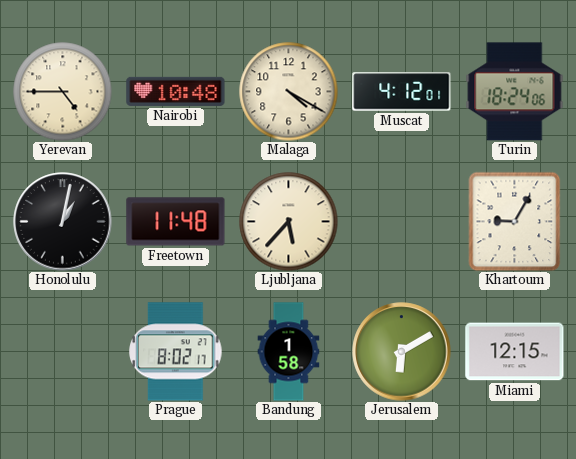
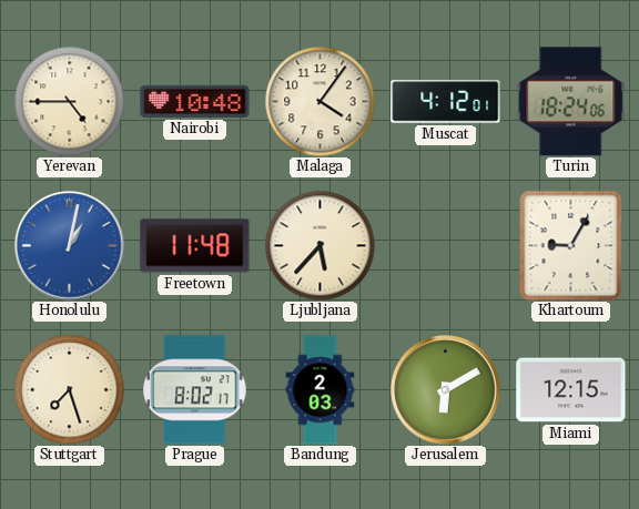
Malaga: 4:20 -> 4:06 (321, 102)
Honolulu dial: black -> blue (70, 246)
Stuttgart: none -> 7:27 (70, 390)
Bandung: 1:58 -> 2:03 (321, 390)
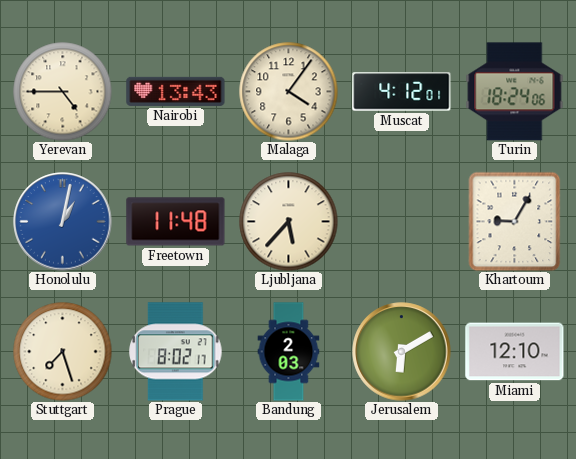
Nairobi: 10:48 -> 13:43 (176, 91)
Miami: 12:15 -> 12:10 (515, 352)
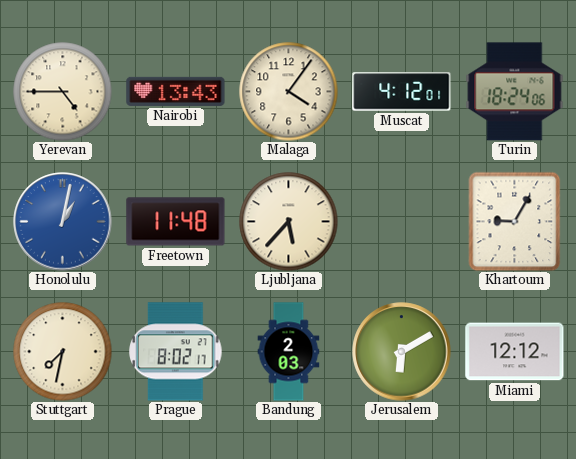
Stuttgart: 7:27 -> 7:32 (63, 352)
Miami: 12:10 -> 12:12 (515, 352)
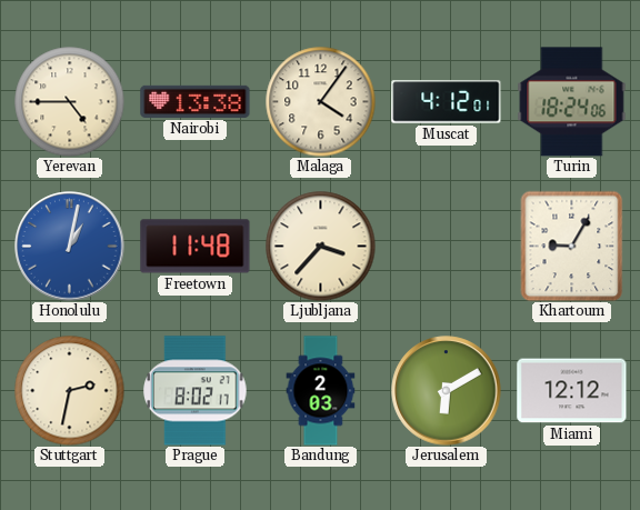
Nairobi: 13:43 -> 13:38 (196, 101)
Ljubljana: 5:37 -> 3:37 (321, 247)
Stuttgart: 7:32 -> 2:32 (70, 391)
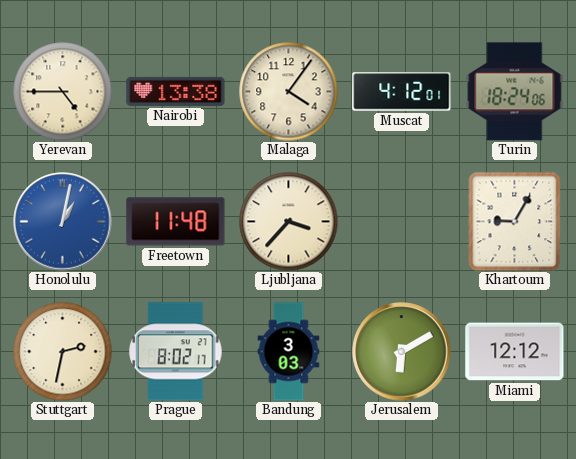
Bandung: 2:03 -> 3:03 (289, 352)
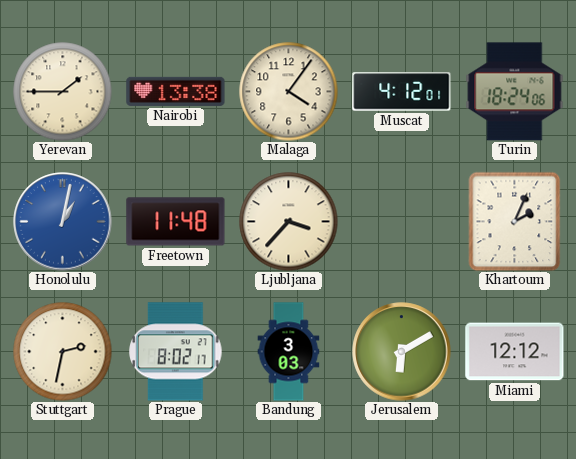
Yerevan: 4:45 -> 1:45 (63, 92)
Khartoum: 9:05 -> 2:04 (515, 221)
